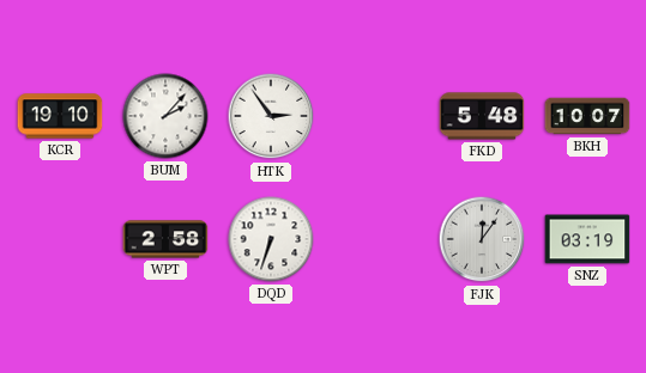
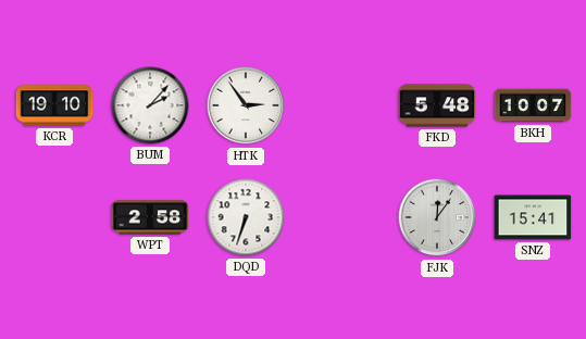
SNZ: 03:19 -> 15:41 (533, 217)
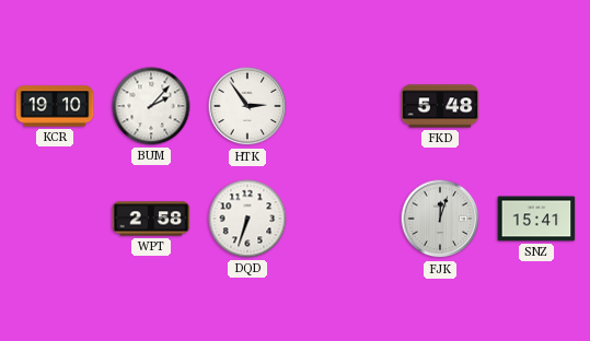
BKH: 10:07 -> none (533, 105)
FJK: 12:06 -> 12:03 (440, 219)
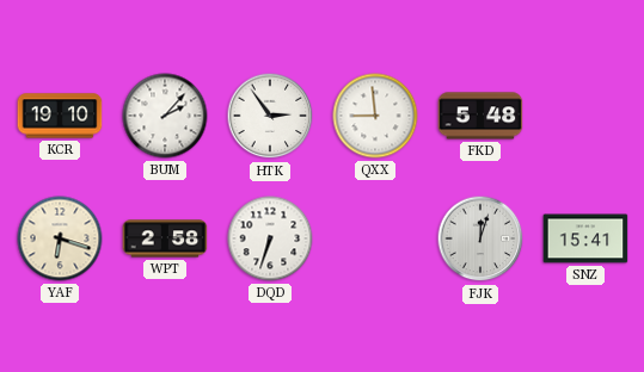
QXX: none -> 8:59 (375, 116)
YAF: none -> 6:18 (60, 238)
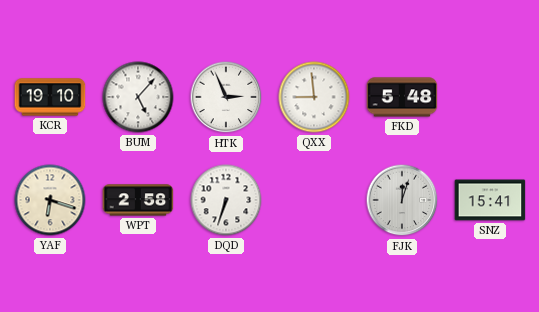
BUM: 2:07 -> 5:07 (138, 97)
HTK: 2:54 -> 2:56 (226, 97)
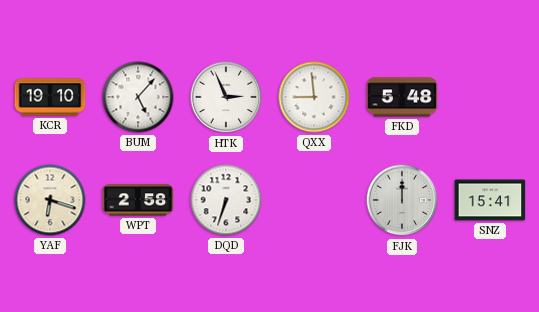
FJK: 12:03 -> 12:00 (402, 200)
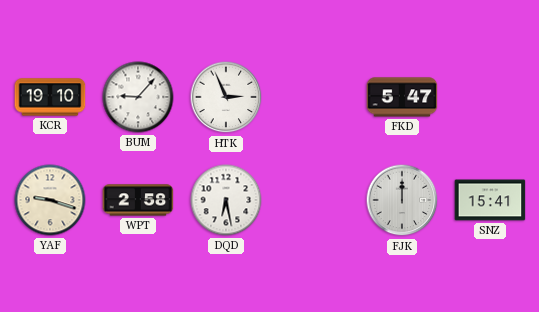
BUM: 5:07 -> 9:07 (138, 97)
QXX: 8:59 -> none (314, 97)
FKD: 5:48 -> 5:47 (402, 97)
YAF: 6:18 -> 9:18 (50, 200)
DQD: 6:33 -> 6:28 (226, 200)
